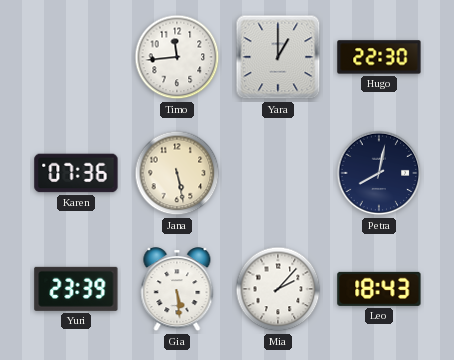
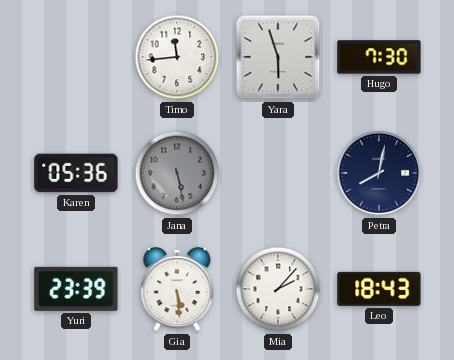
Yara: 1:00 -> 5:57 (278, 57)
Hugo: 22:30 -> 7:30 (379, 57)
Karen: 07:36 -> 05:36 (76, 173)
Jana dial: cream -> grey (177, 173)
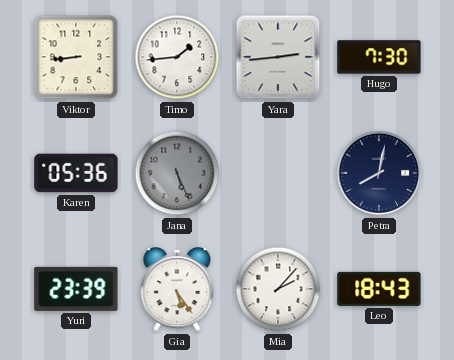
Viktor: none -> 8:44 (76, 57)
Timo: 11:44 -> 1:44 (177, 57)
Yara: 5:57 -> 2:44 (278, 57)
Jana: 5:28 -> 5:26 (177, 173)
Gia: 5:29 -> 5:24 (177, 290)
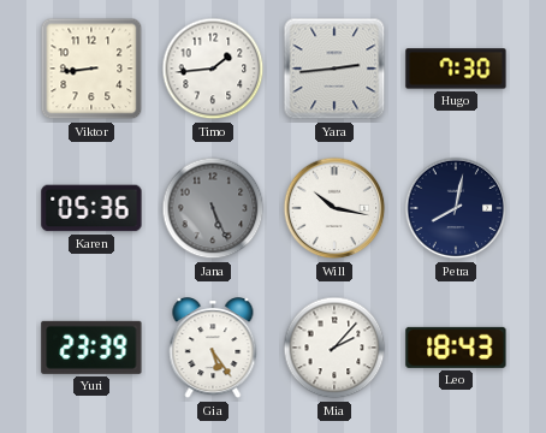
Will: none -> 10:17 (334, 208)
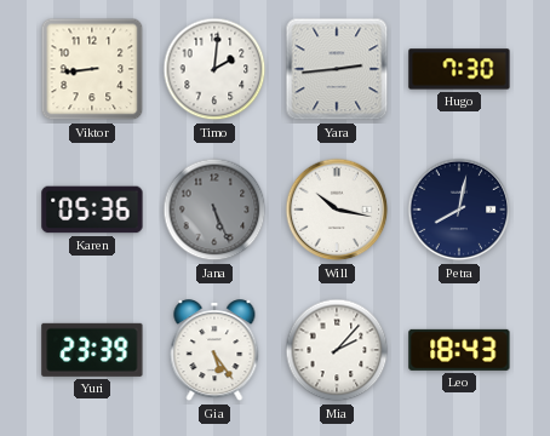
Timo: 1:44 -> 2:01 (214, 69)
